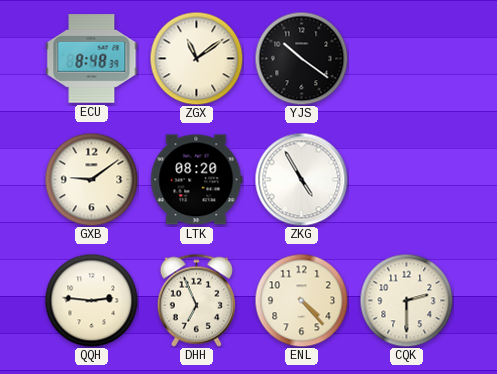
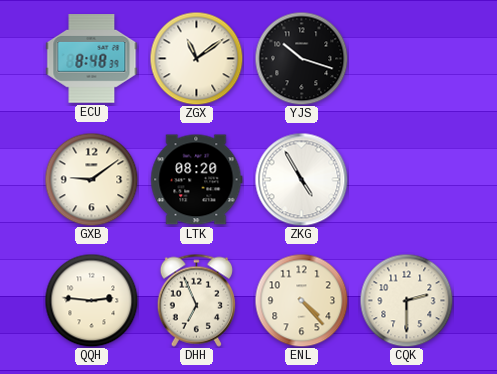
YJS: 10:21 -> 10:18 (301, 58)
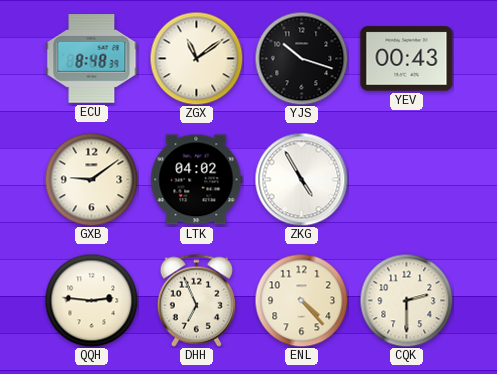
YEV: none -> 00:43 (407, 59)
LTK: 08:20 -> 04:02 (197, 180)
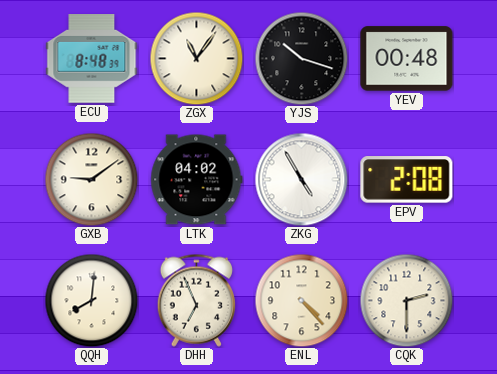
ZGX: 11:09 -> 11:06 (196, 58)
YEV: 00:43 -> 00:48 (407, 59)
EPV: none -> 2:08 (407, 180)
QQH: 2:46 -> 8:01 (91, 300)
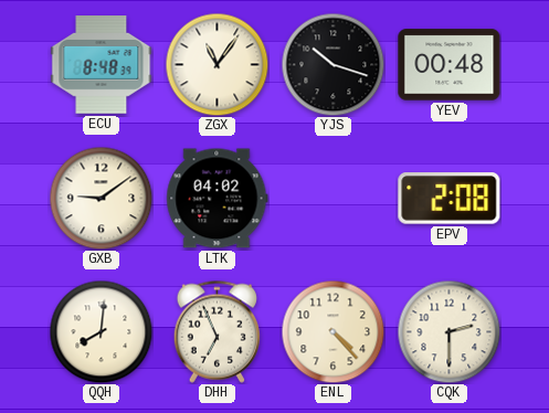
ZKG: 4:55 -> none (301, 179)
